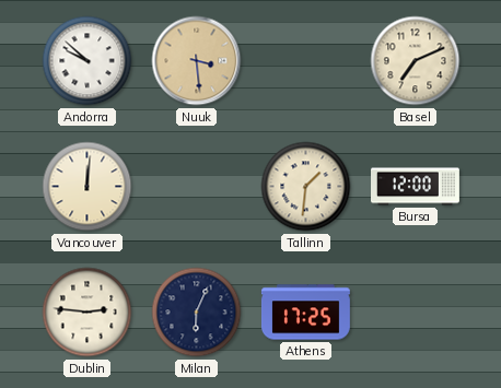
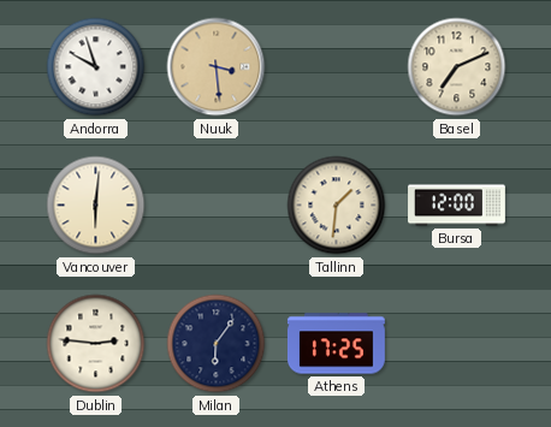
Andorra: 9:52 -> 9:57 (96, 67)
Vancouver: 12:01 -> 6:01 (96, 206)
Milan: 6:04 -> 6:06 (217, 344)
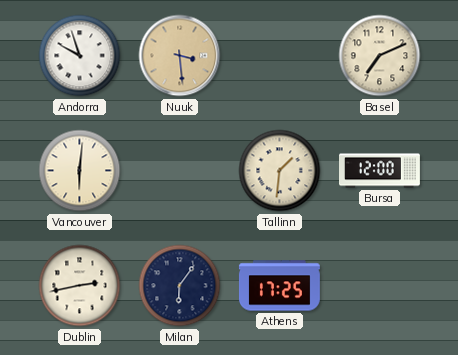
Dublin: 2:46 -> 2:43 (80, 286)
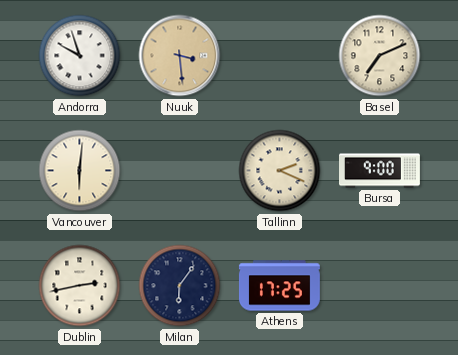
Tallinn: 1:31 -> 2:19 (280, 171)
Bursa: 12:00 -> 9:00 (380, 171)
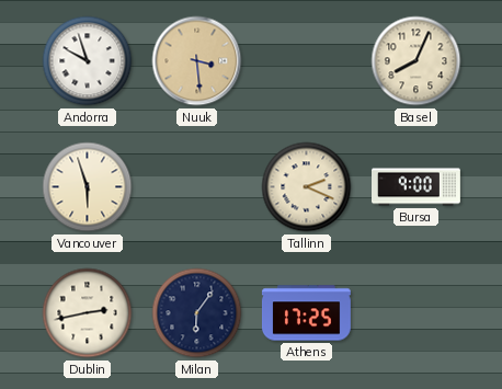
Basel: 7:11 -> 8:04 (417, 61)
Vancouver: 6:01 -> 5:57 (88, 187)
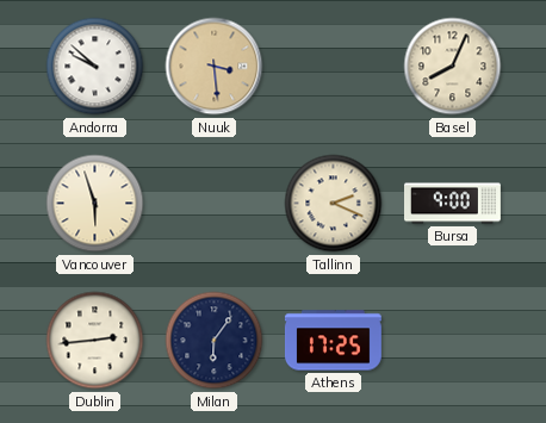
Andorra: 9:57 -> 9:52 (95, 67)
Dublin: 2:43 -> 2:44 (95, 341)
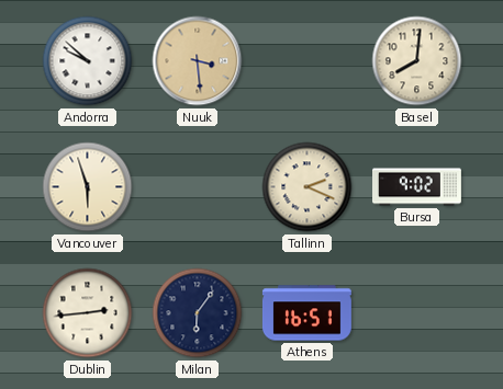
Basel: 8:04 -> 8:01 (417, 61)
Bursa: 9:00 -> 9:02 (417, 187)
Athens: 17:25 -> 16:51 (306, 313)
